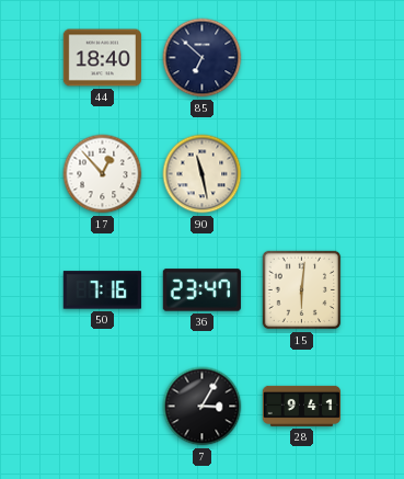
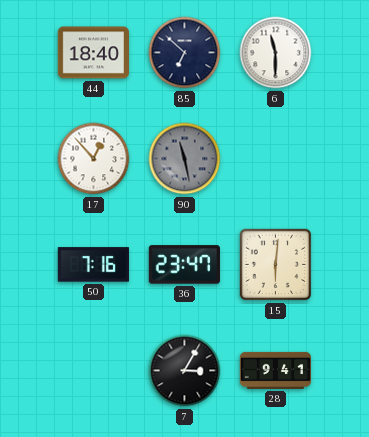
6: none -> 11:30 (276, 53)
90 dial: cream -> grey (185, 159)
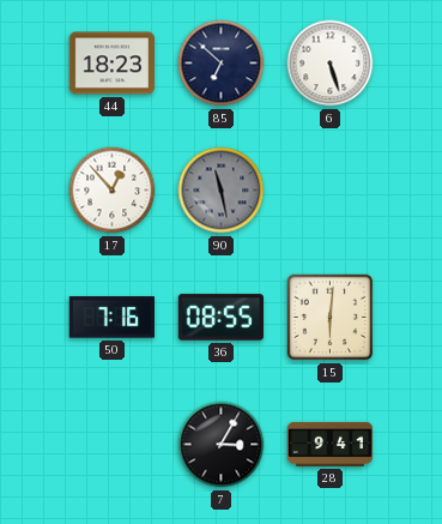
44: 18:40 -> 18:23 (111, 64)
6: 11:30 -> 5:27 (331, 64)
36: 23:47 -> 08:55 (220, 318)
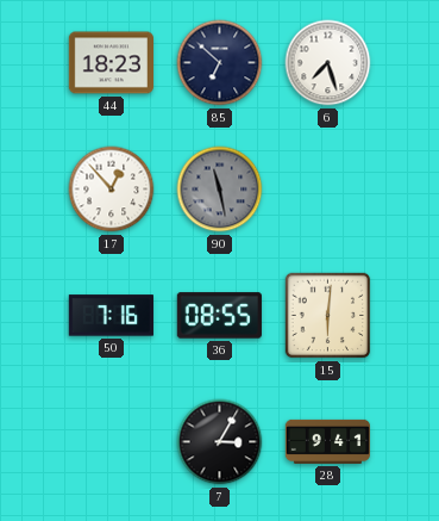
6: 5:27 -> 7:27 (328, 63)
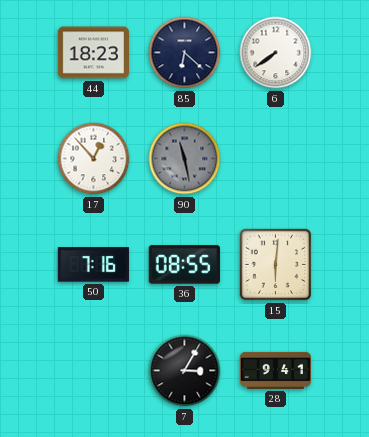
85: 6:52 -> 6:22 (185, 53)
6: 7:27 -> 7:39 (276, 53)
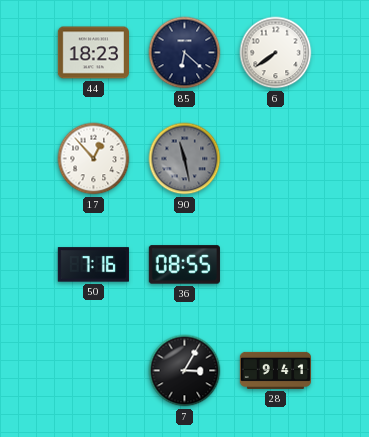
15: 6:01 -> none (276, 265)
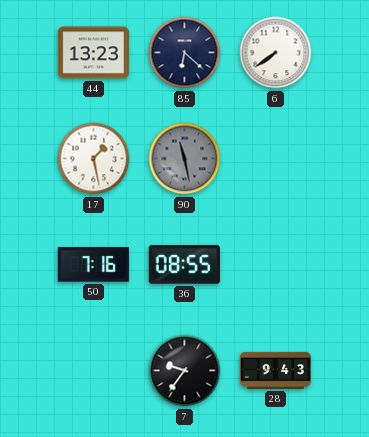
44: 18:23 -> 13:23 (93, 53)
17: 12:53 -> 1:28 (94, 159)
7: 3:05 -> 9:36 (185, 371)
28: 9:41 -> 9:43 (275, 370)
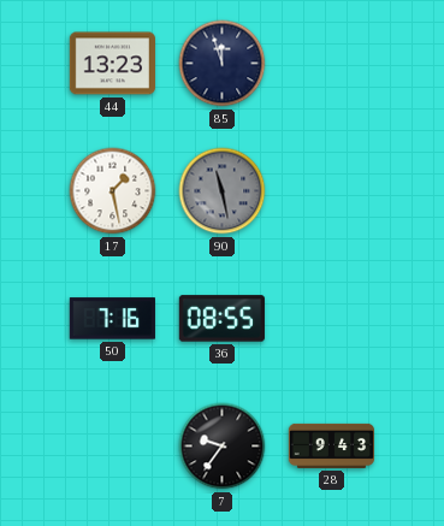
85: 6:22 -> 11:57 (223, 64)
6: 7:39 -> none (276, 53)
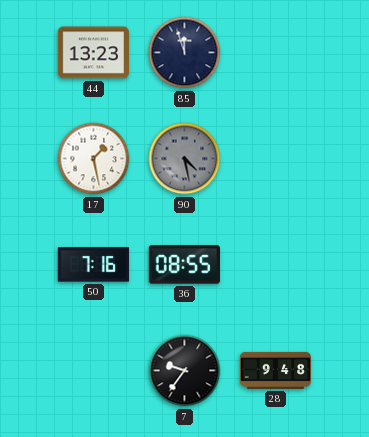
90: 11:28 -> 4:28 (185, 159)
28: 9:43 -> 9:48 (275, 370)
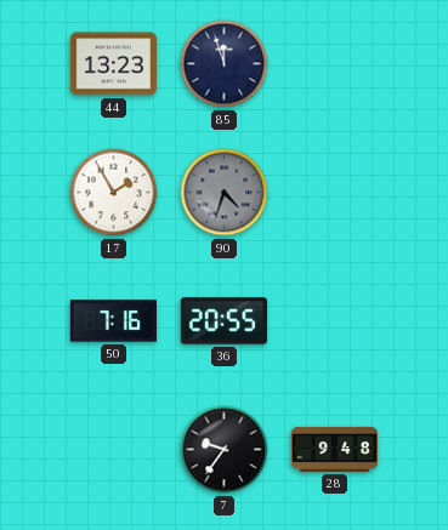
17: 1:28 -> 1:55 (114, 193)
90: 4:28 -> 4:33 (225, 193)
36: 08:55 -> 20:55 (223, 321)
